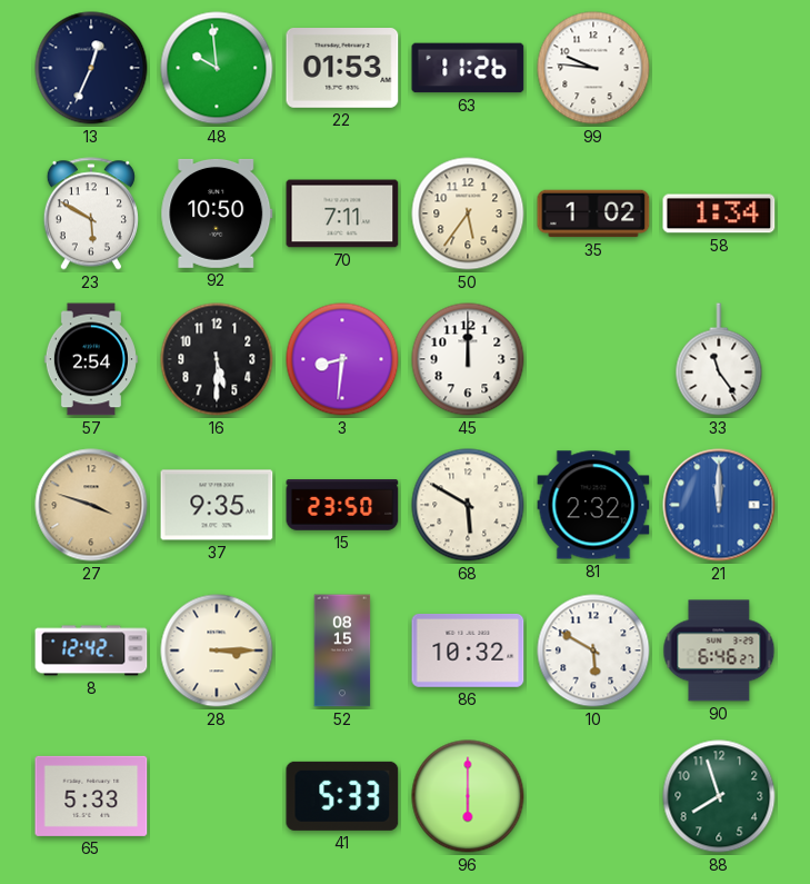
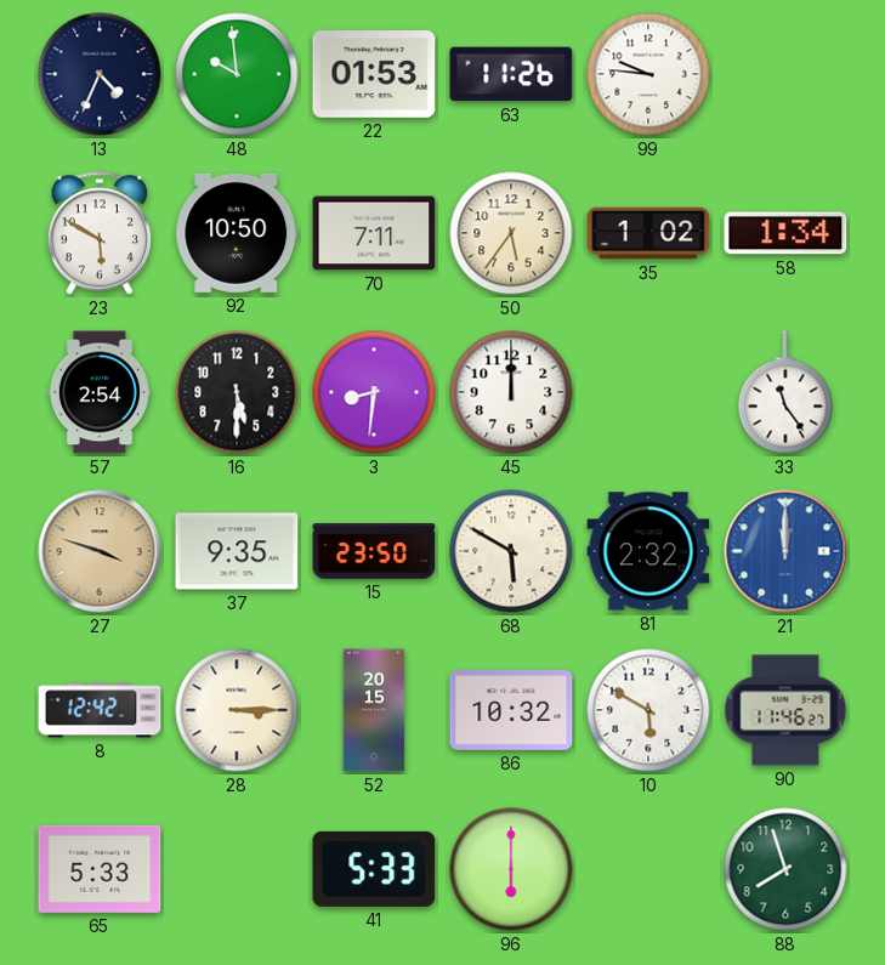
13: 12:34 -> 4:34 (100, 74)
52: 08:15 -> 20:15 (374, 710)
90: 6:46 -> 11:46 (785, 710)
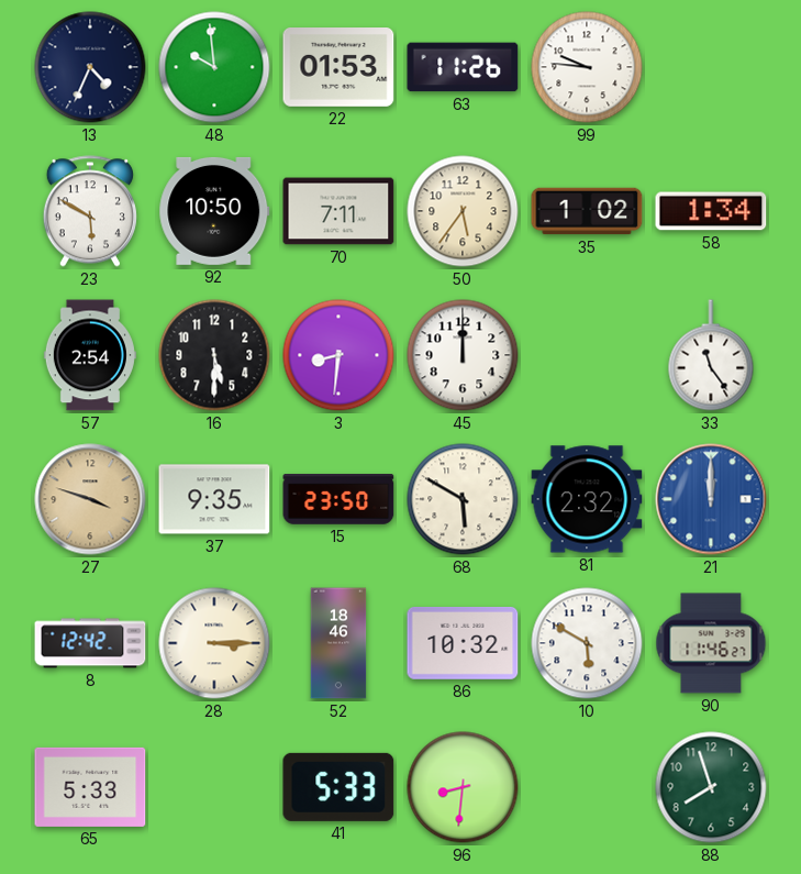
52: 20:15 -> 18:46 (338, 643)
96: 6:00 -> 8:31 (463, 787)
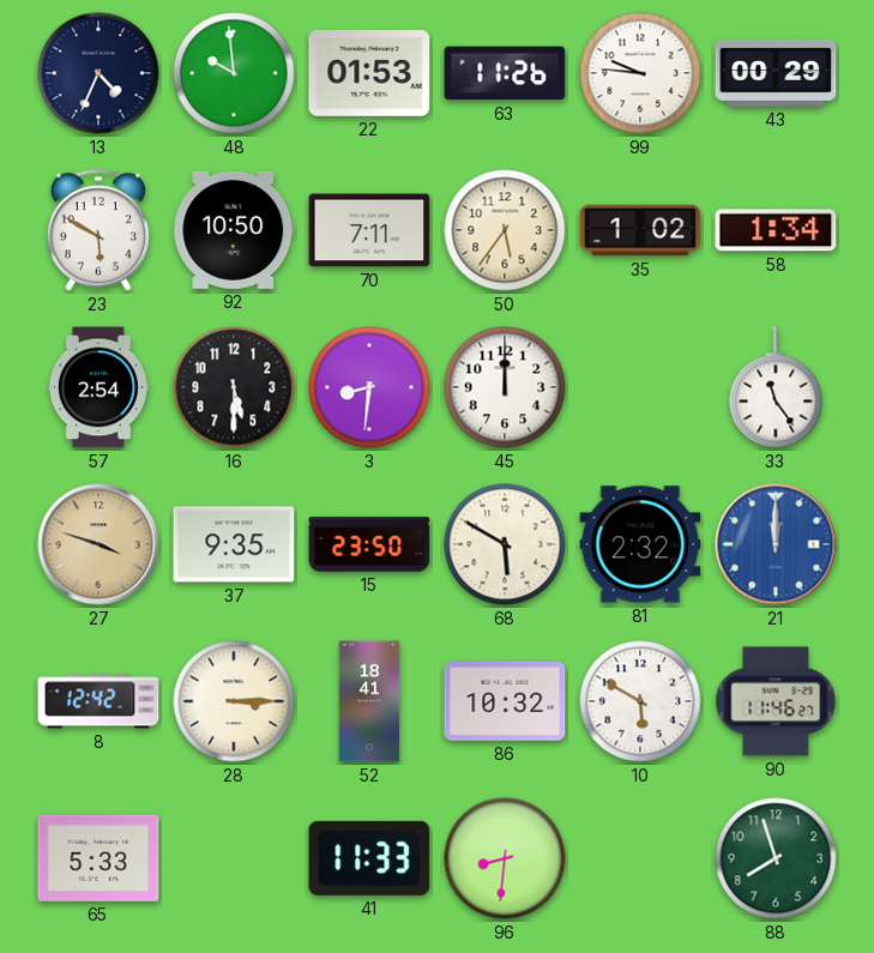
43: none -> 00:29 (776, 73)
52: 18:46 -> 18:41 (369, 701)
41: 5:33 -> 11:33 (369, 858)
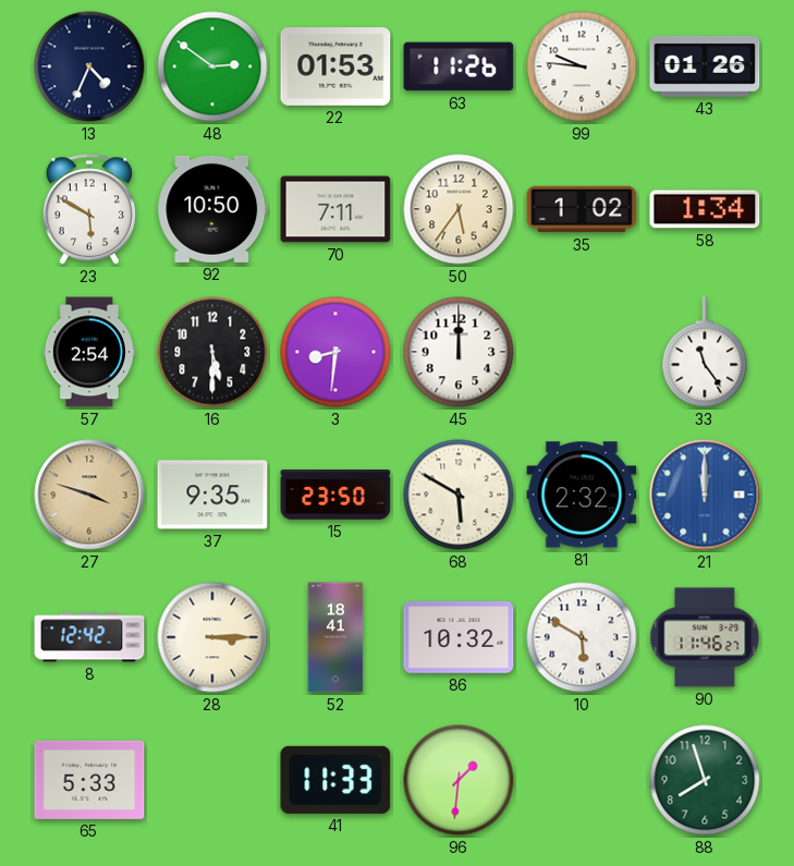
48: 9:59 -> 2:51 (212, 66)
43: 00:29 -> 01:26 (705, 66)
96: 8:31 -> 1:31 (459, 780)
